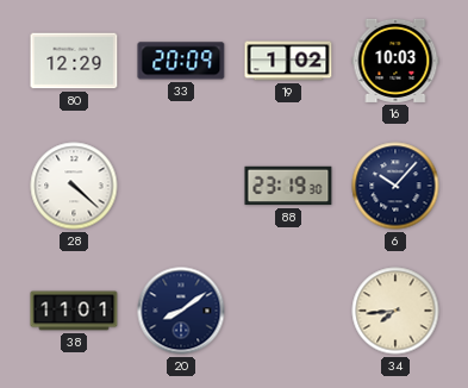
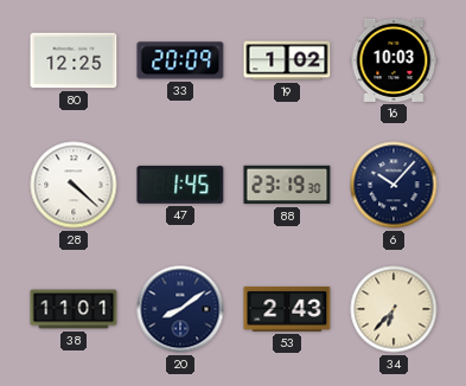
80: 12:29 -> 12:25 (74, 60)
47: none -> 1:45 (180, 185)
53: none -> 2:43 (287, 309)
34: 7:44 -> 6:37 (394, 309)
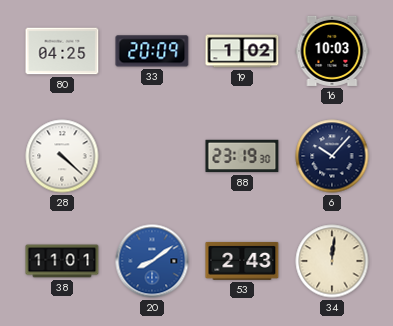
80: 12:25 -> 04:25 (62, 51)
47: 1:45 -> none (180, 185)
20 dial: navy -> blue (152, 261)
34: 6:37 -> 12:01 (332, 261)
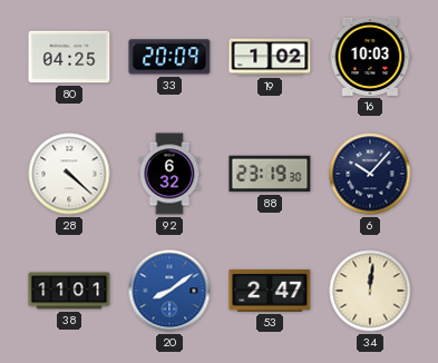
92: none -> 6:32 (169, 174)
53: 2:43 -> 2:47 (270, 291)
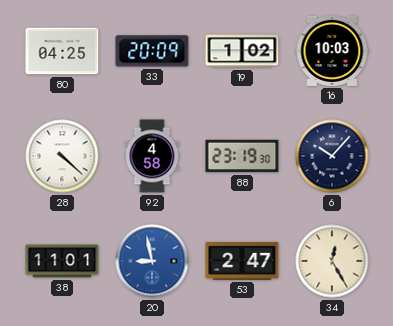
92: 6:32 -> 4:58 (152, 156)
20: 8:09 -> 8:58 (152, 261)
34: 12:01 -> 12:25 (332, 261)
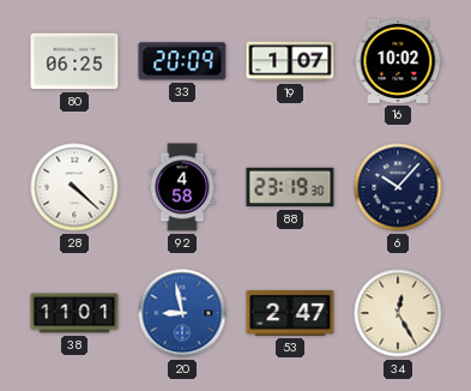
80: 04:25 -> 06:25 (74, 61)
19: 1:02 -> 1:07 (290, 61)
16: 10:03 -> 10:02 (398, 61)
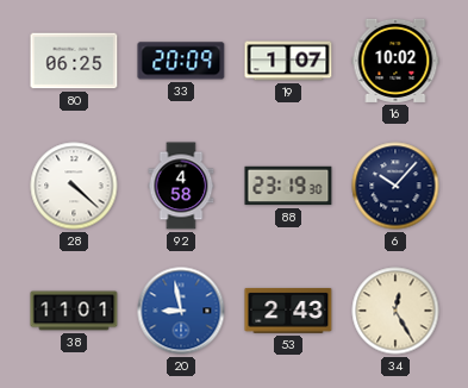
53: 2:47 -> 2:43 (288, 311)
